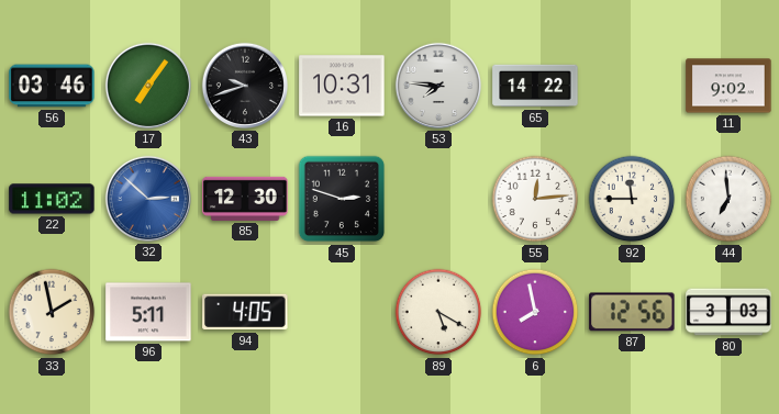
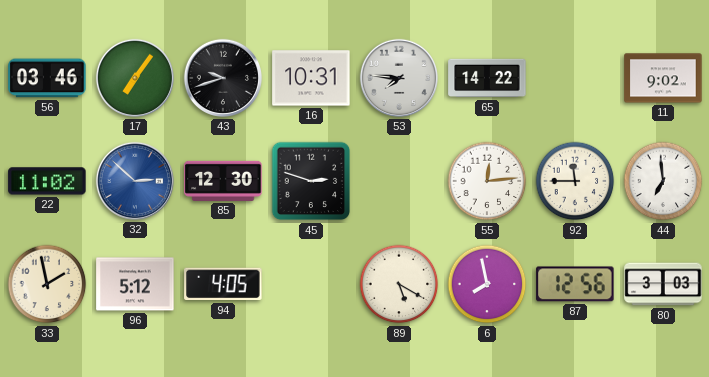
96: 5:11 -> 5:12 (135, 284)
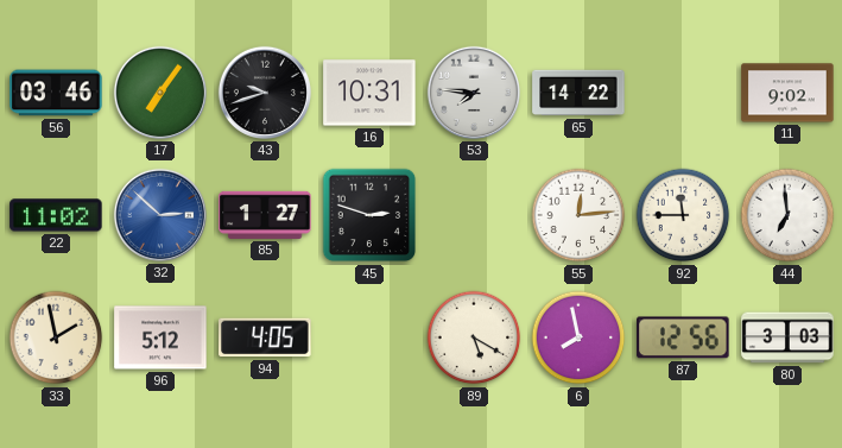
85: 12:30 -> 1:27 (265, 215)
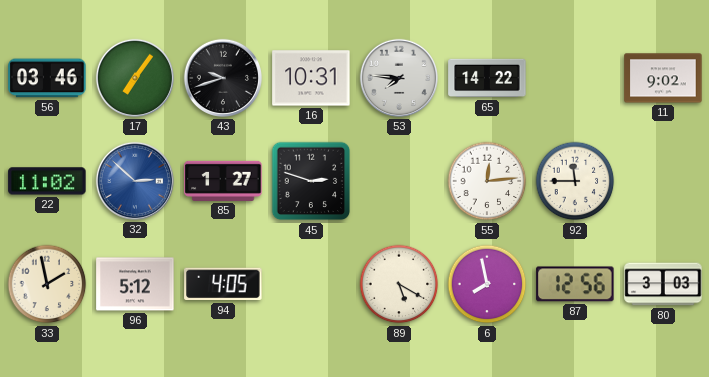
44: 6:59 -> none (787, 215)
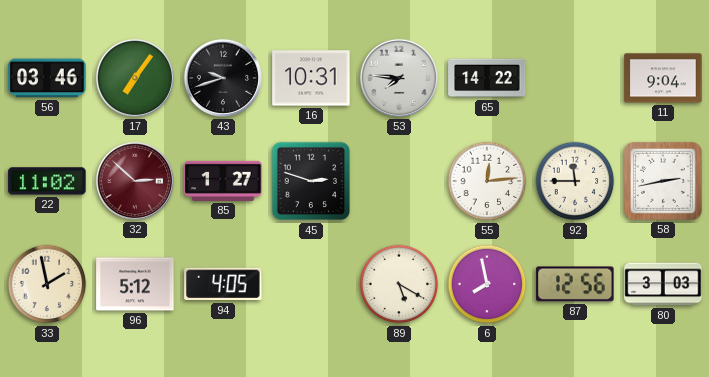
11: 9:02 -> 9:04 (663, 78)
32 dial: blue -> burgundy (135, 181)
58: none -> 2:43 (663, 181)
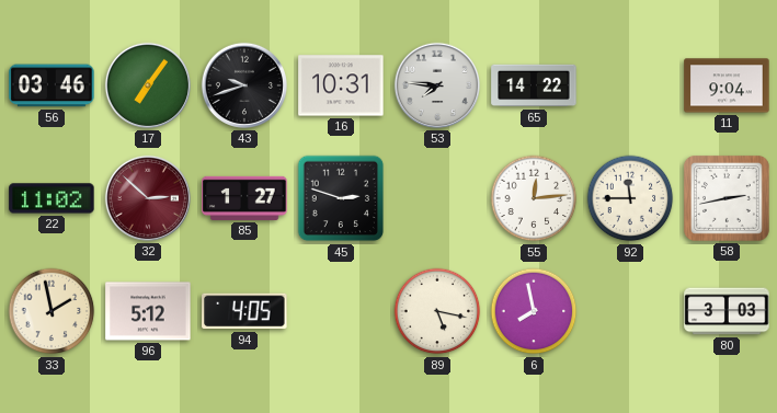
89: 5:20 -> 5:17 (437, 311)
87: 12:56 -> none (575, 284)
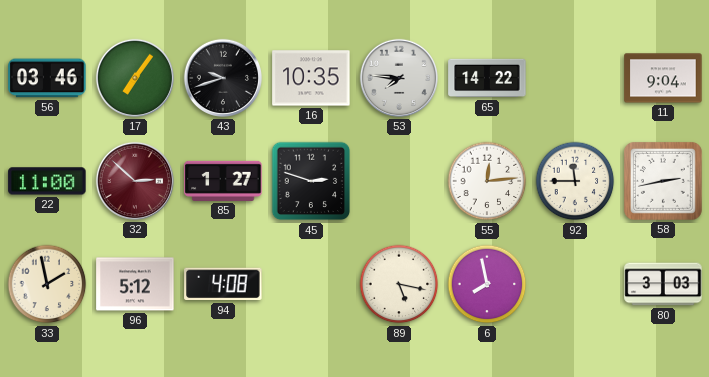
16: 10:31 -> 10:35 (311, 78)
22: 11:02 -> 11:00 (47, 181)
94: 4:05 -> 4:08 (223, 284)
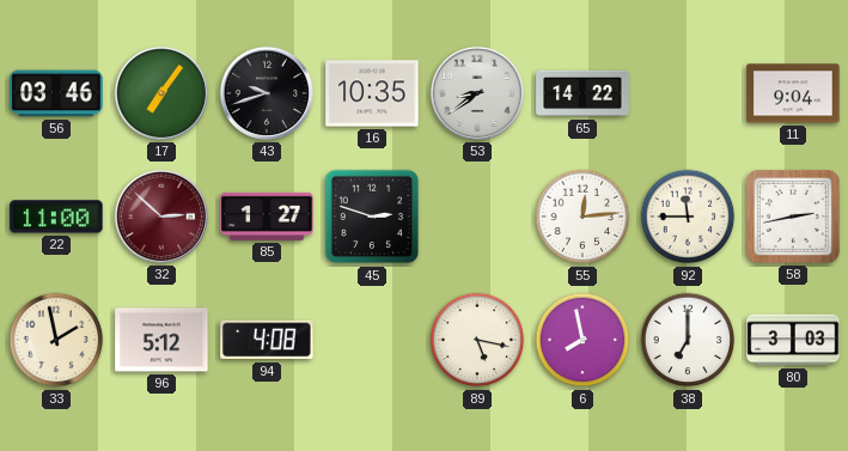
53: 7:46 -> 8:39 (477, 93)
38: none -> 7:00 (688, 340)
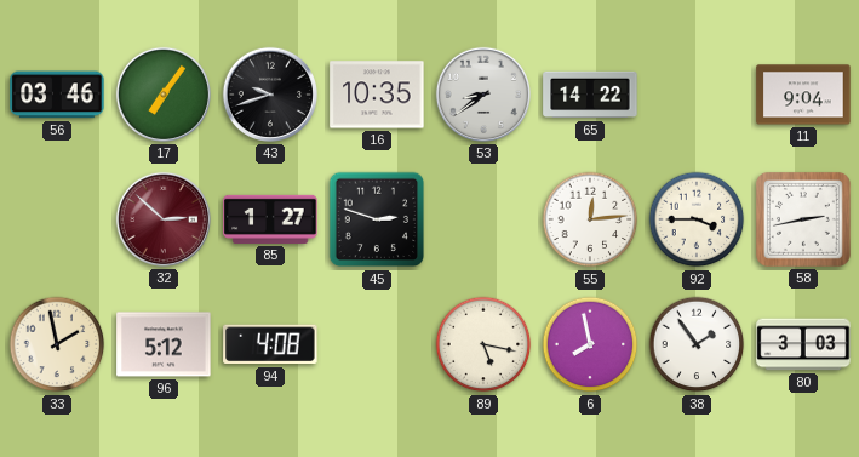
22: 11:00 -> none (56, 217)
92: 11:45 -> 3:45 (697, 219)
38: 7:00 -> 1:54 (697, 344)
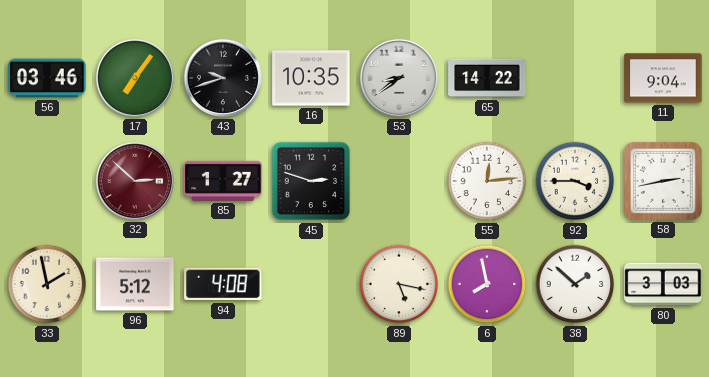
38: 1:54 -> 1:52 (575, 284)
